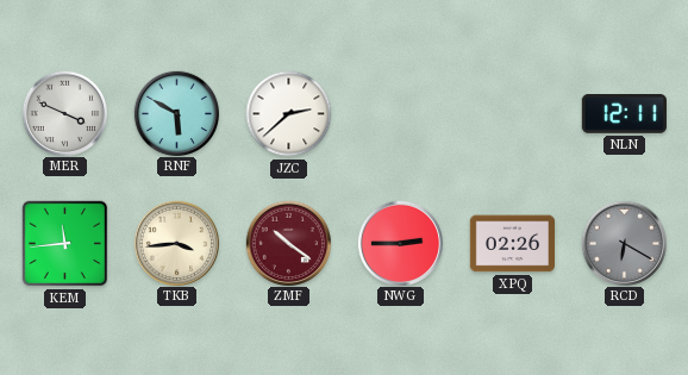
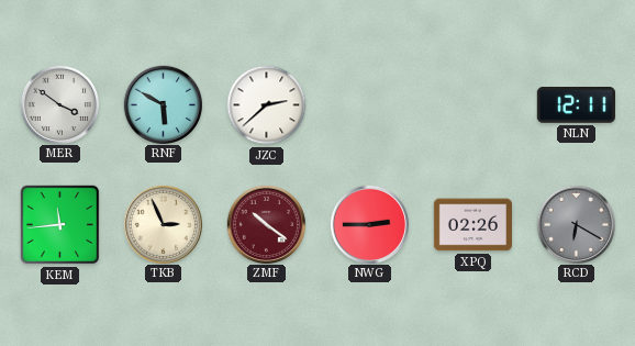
MER: 3:49 -> 3:51 (59, 104)
TKB: 3:44 -> 2:56 (163, 224)
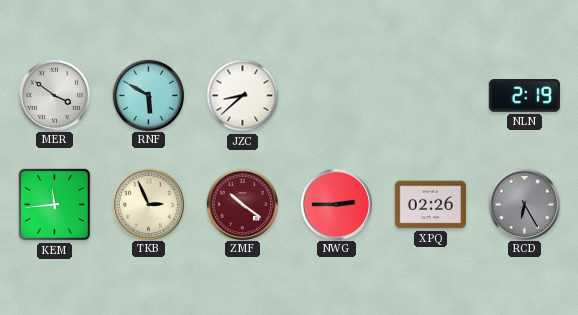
JZC: 2:38 -> 8:38 (243, 96)
NLN: 12:11 -> 2:19 (524, 96)
RCD: 6:20 -> 6:25 (524, 204)
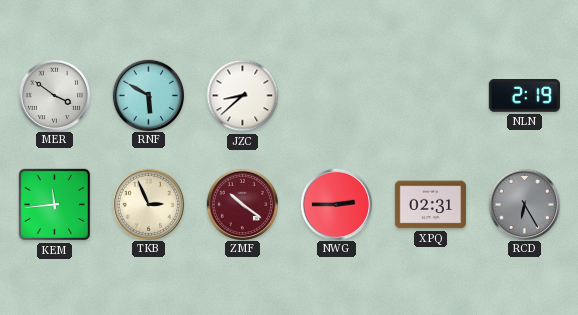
XPQ: 02:26 -> 02:31 (430, 205)
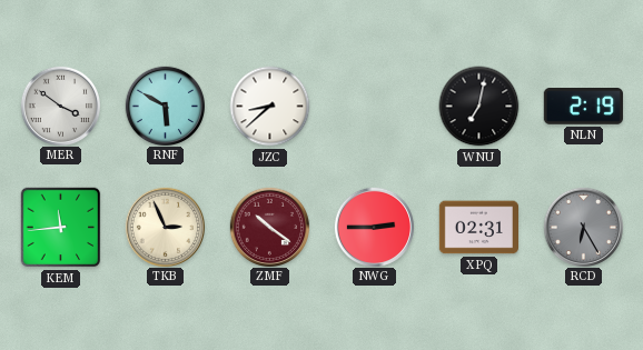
WNU: none -> 7:02 (479, 107)
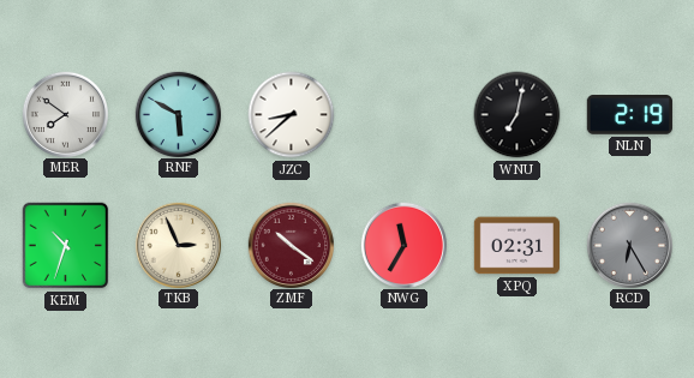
MER: 3:51 -> 7:51 (65, 114)
KEM: 11:44 -> 10:33 (66, 246)
NWG: 2:45 -> 11:35 (403, 245)
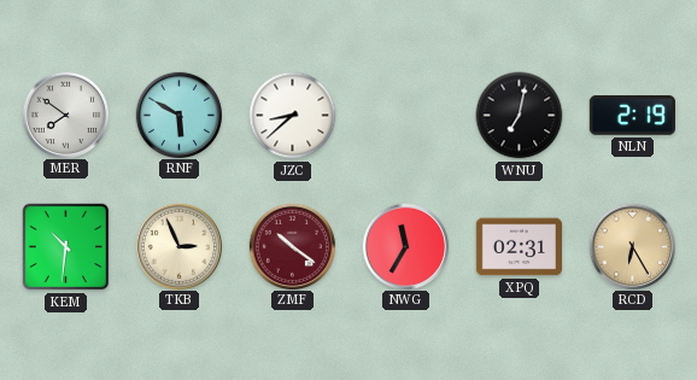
KEM: 10:33 -> 10:31 (66, 247)
RCD dial: grey -> champagne (632, 246)
